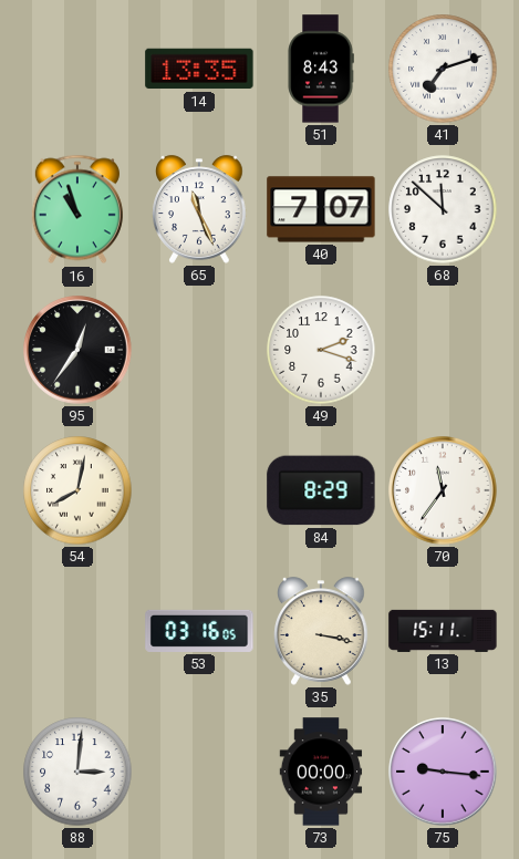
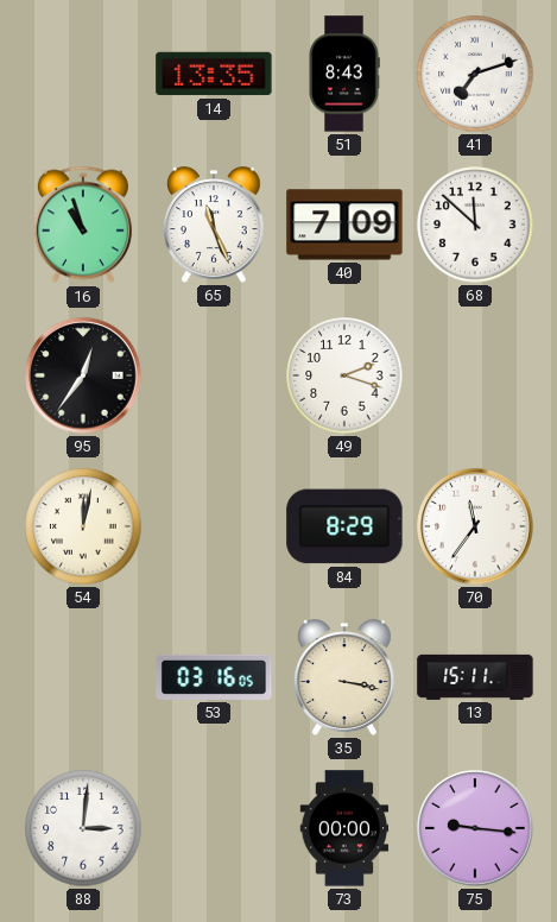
40: 7:07 -> 7:09 (344, 225)
54: 8:02 -> 12:02 (83, 526)
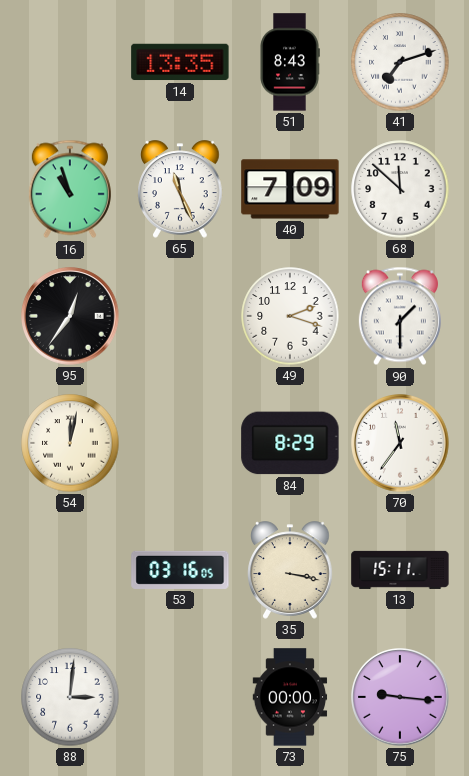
90: none -> 1:30 (400, 316)
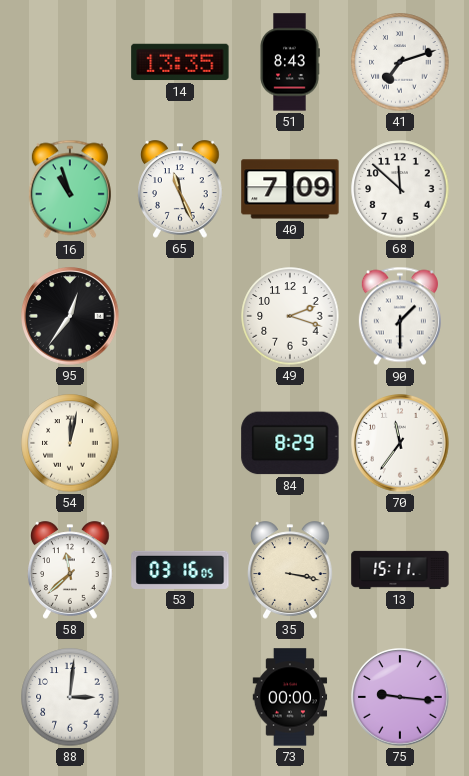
58: none -> 11:38 (71, 570)
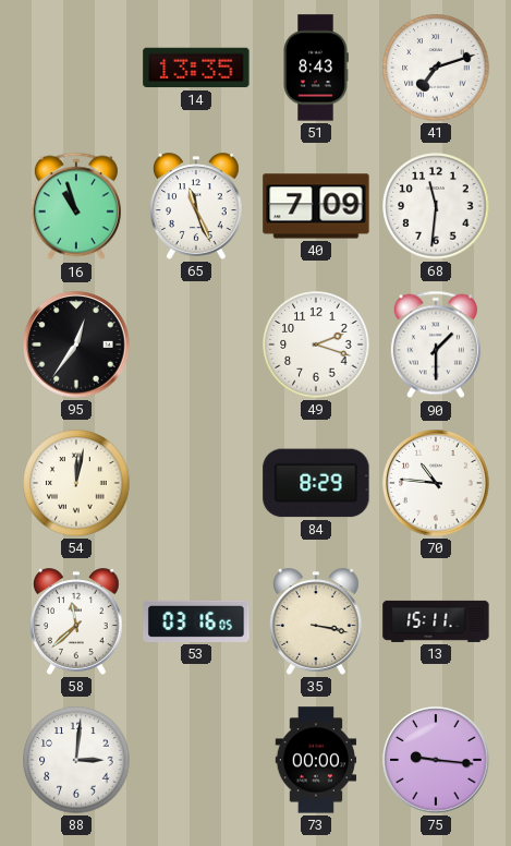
68: 11:52 -> 11:31 (436, 206)
70: 11:36 -> 10:46 (436, 483)
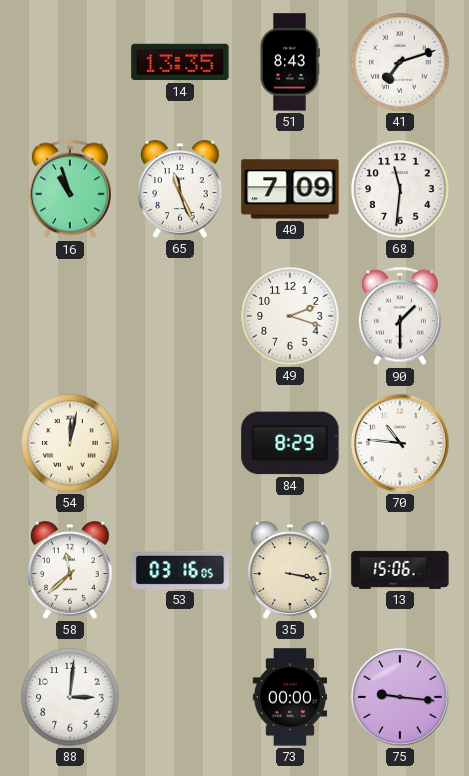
95: 12:36 -> none (76, 345)
13: 15:11 -> 15:06 (400, 570)
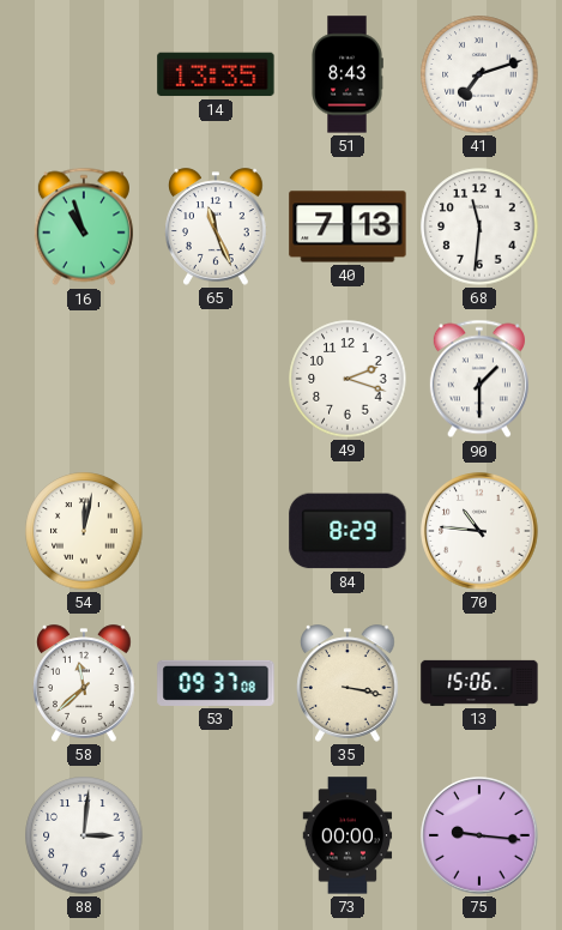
40: 7:09 -> 7:13 (348, 227)
53: 03:16 -> 09:37 (216, 683)
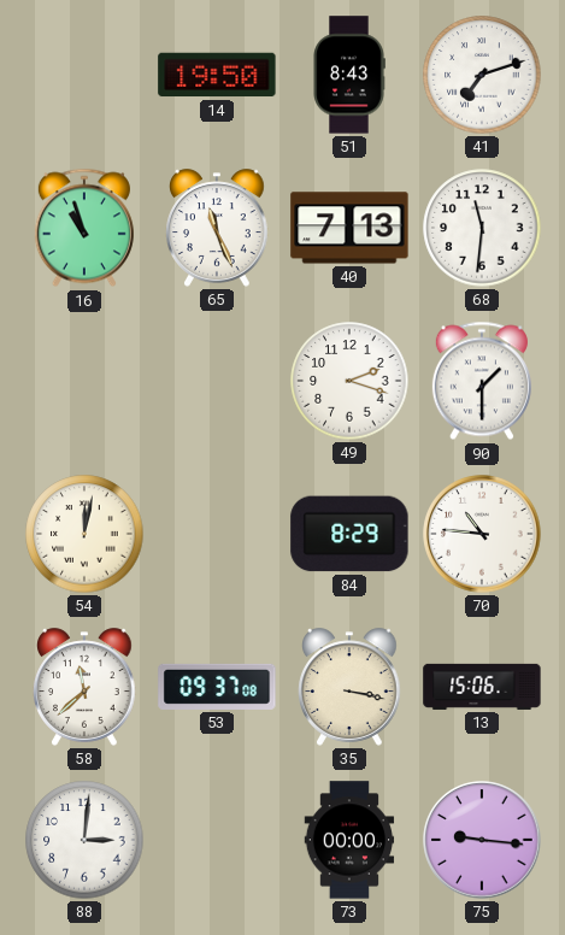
14: 13:35 -> 19:50 (217, 75)
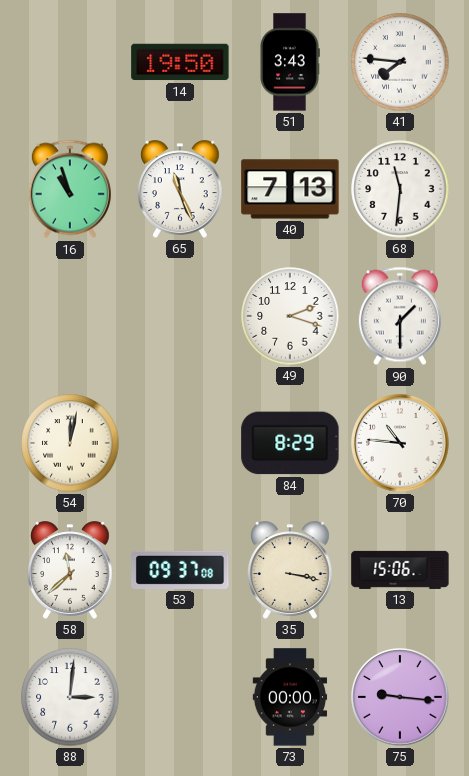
51: 8:43 -> 3:43 (290, 62)
41: 7:12 -> 7:46 (400, 62)
